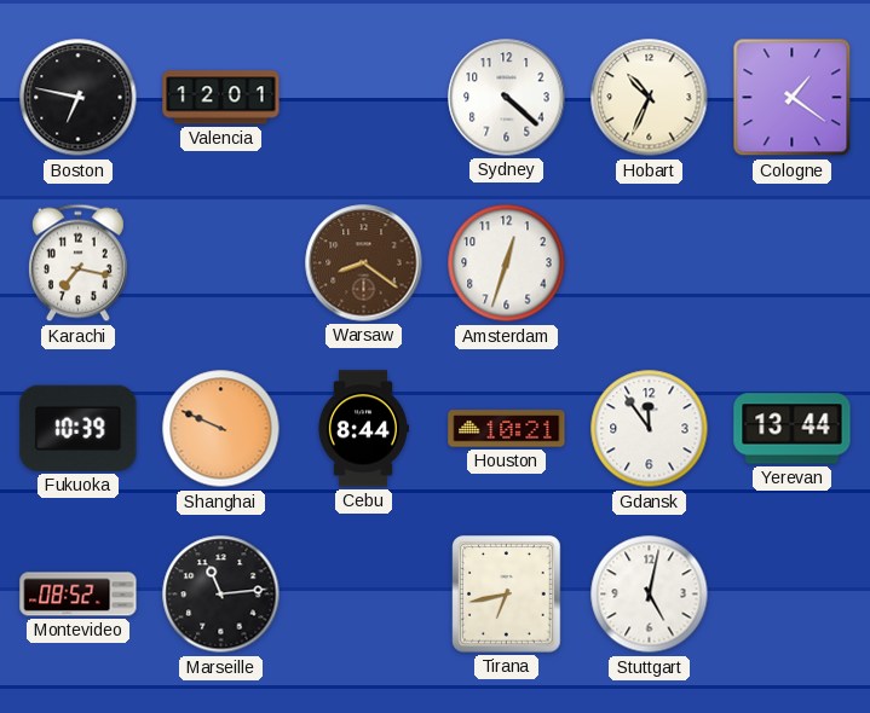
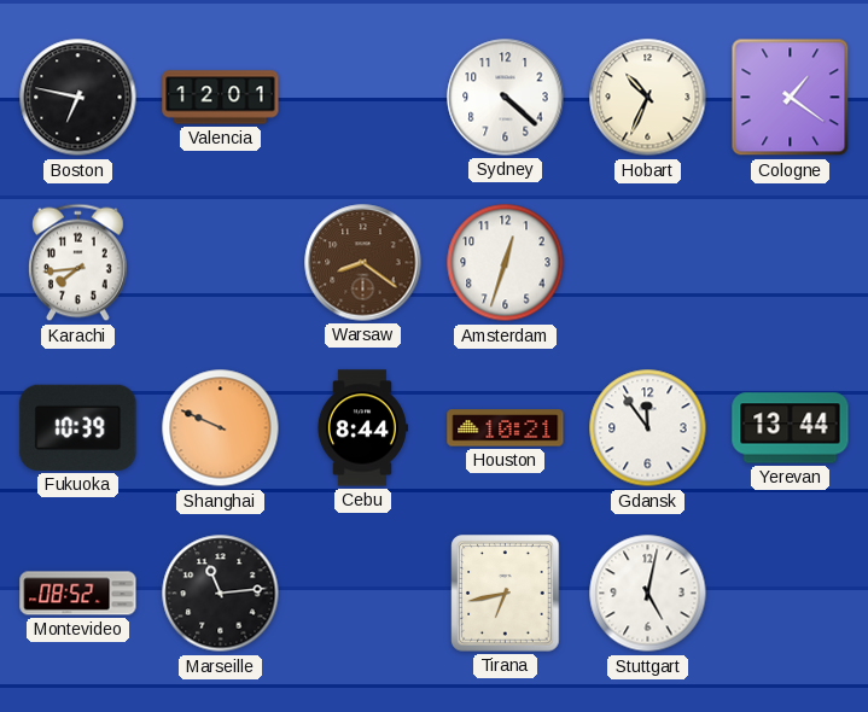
Karachi: 7:17 -> 7:44 (78, 263)
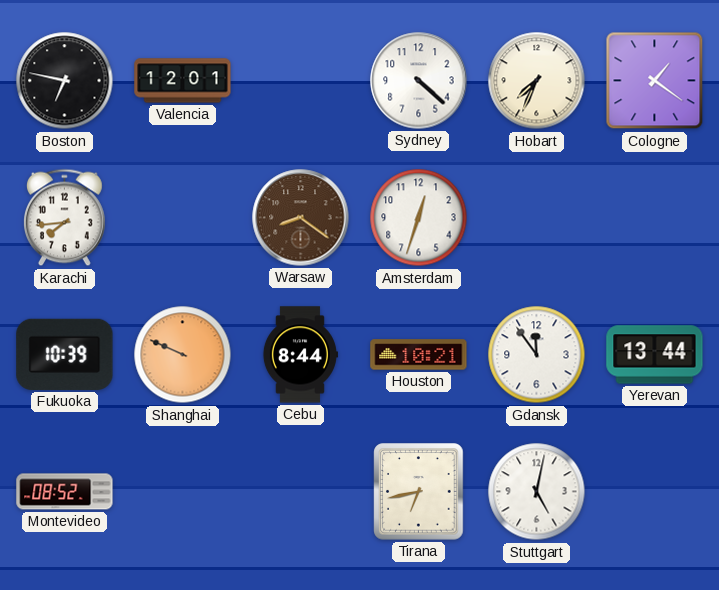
Hobart: 10:34 -> 7:34 (537, 81)
Marseille: 11:14 -> none (221, 594)
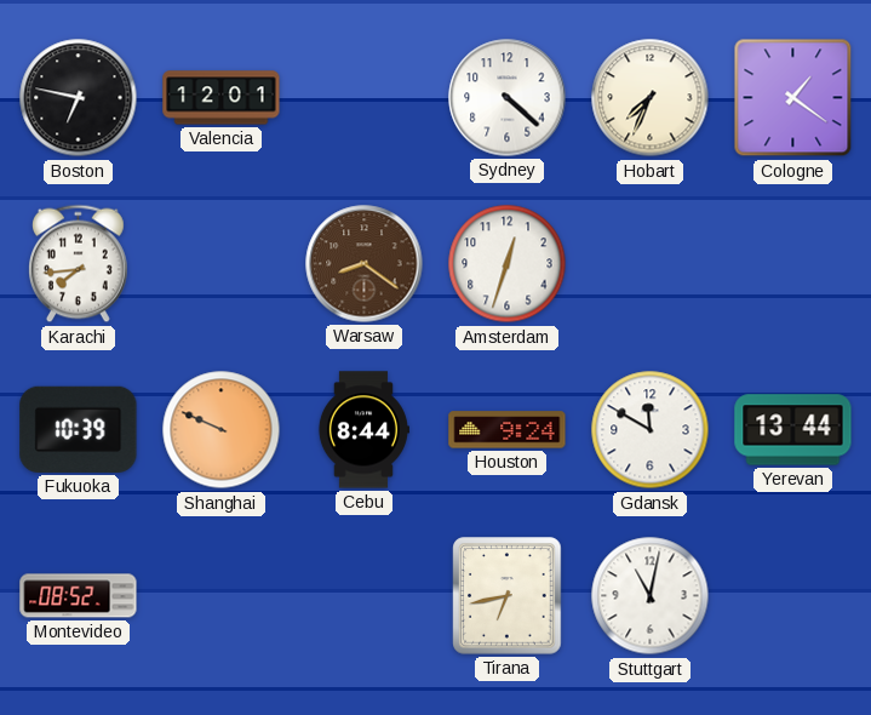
Houston: 10:21 -> 9:24 (508, 430)
Gdansk: 11:54 -> 11:50 (651, 430)
Stuttgart: 5:02 -> 11:02 (651, 596)
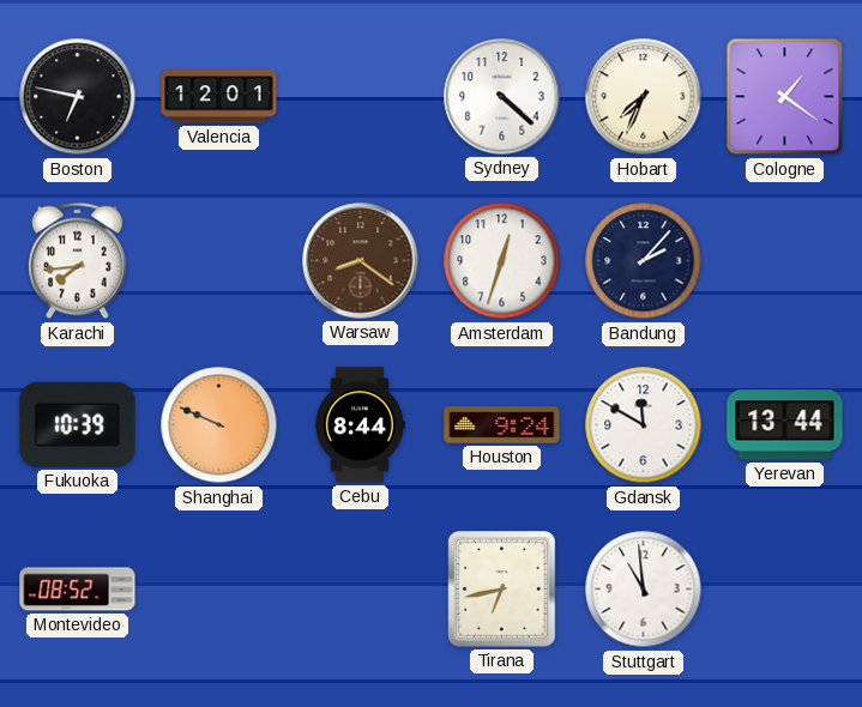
Bandung: none -> 2:07 (644, 261)
Stuttgart: 11:02 -> 10:59 (644, 590)
